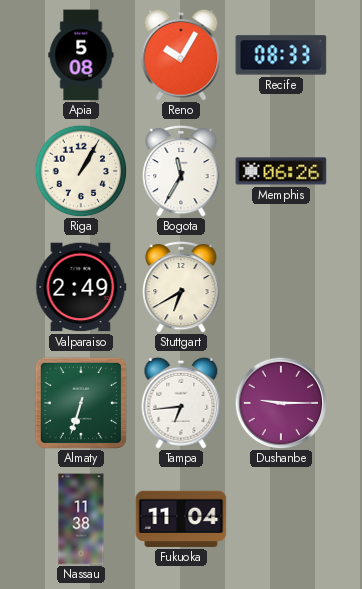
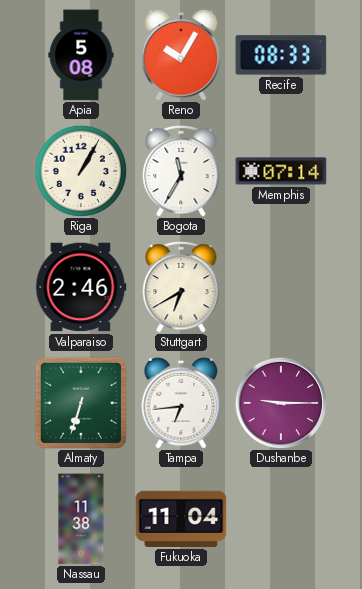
Memphis: 06:26 -> 07:14 (281, 171)
Valparaiso: 2:49 -> 2:46 (81, 287)
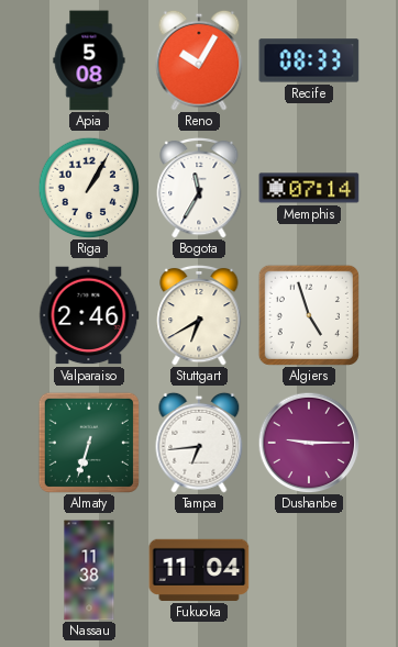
Algiers: none -> 4:57 (309, 315)
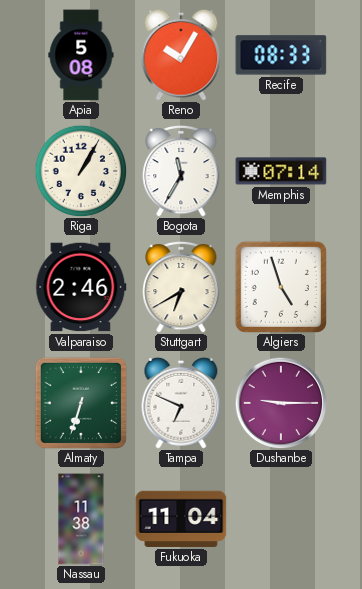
Tampa: 6:44 -> 6:49 (181, 403)
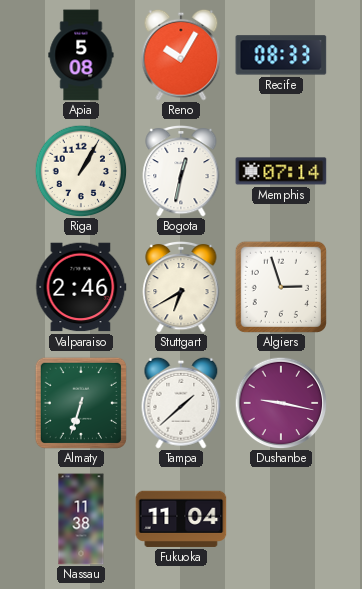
Bogota: 11:35 -> 12:32 (181, 171)
Algiers: 4:57 -> 2:57 (281, 287)
Tampa: 6:49 -> 1:38 (181, 403)
Dushanbe: 9:15 -> 9:17 (281, 403)
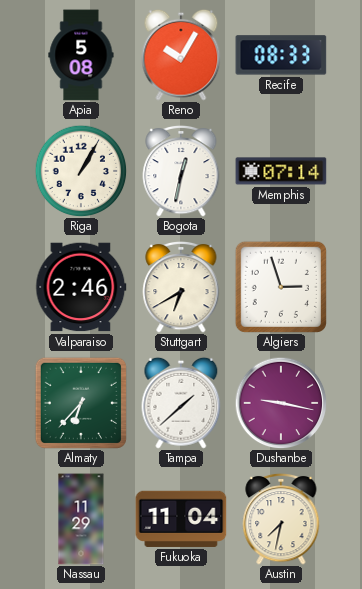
Almaty: 6:33 -> 6:37 (81, 403)
Nassau: 11:38 -> 11:29 (81, 519)
Austin: none -> 7:32 (281, 519)
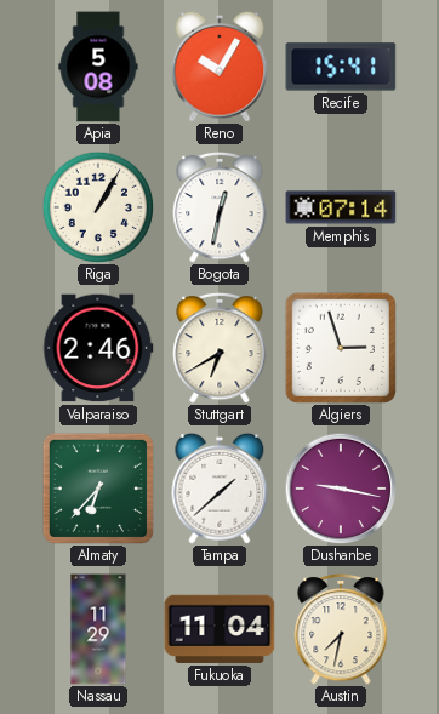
Recife: 08:33 -> 15:41 (341, 67)
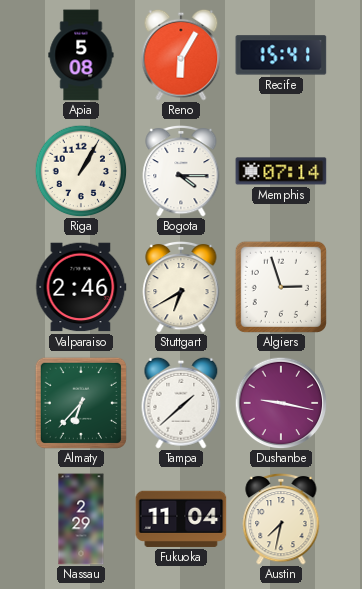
Reno: 10:05 -> 6:05 (181, 55)
Bogota: 12:32 -> 4:15 (181, 171)
Nassau: 11:29 -> 2:29 (81, 519)
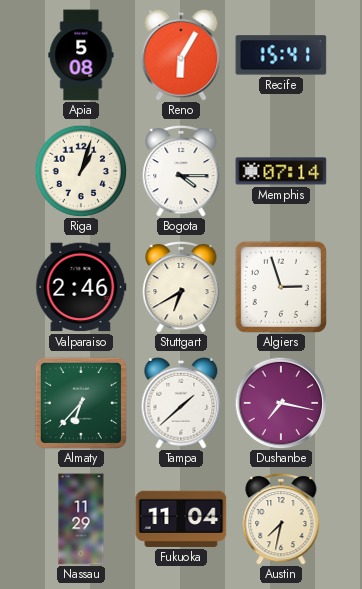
Riga: 1:05 -> 1:03 (81, 171)
Dushanbe: 9:17 -> 7:17 (281, 403)
Nassau: 2:29 -> 11:29 (81, 519)
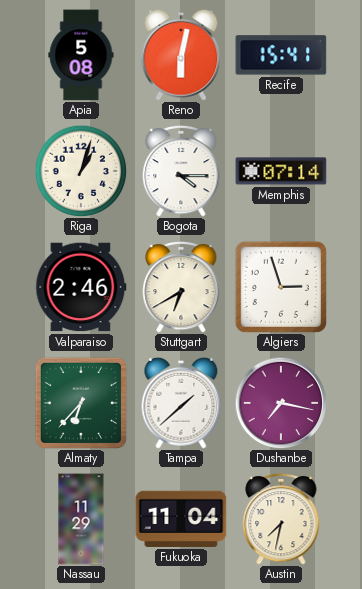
Reno: 6:05 -> 6:02 (181, 55)
